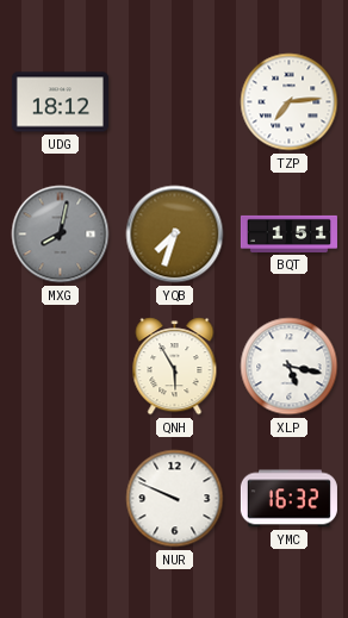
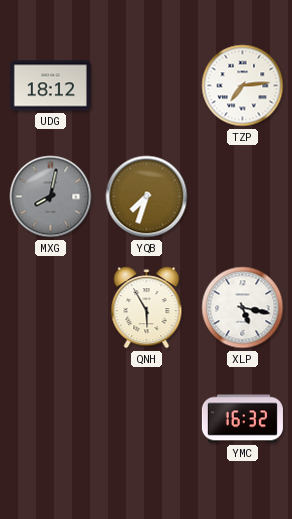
BQT: 1:51 -> none (288, 233)
NUR: 9:49 -> none (175, 499)
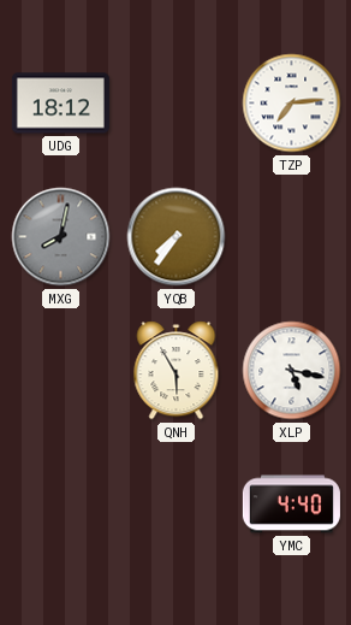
YQB: 7:33 -> 7:36 (177, 237)
YMC: 16:32 -> 4:40 (291, 505)
